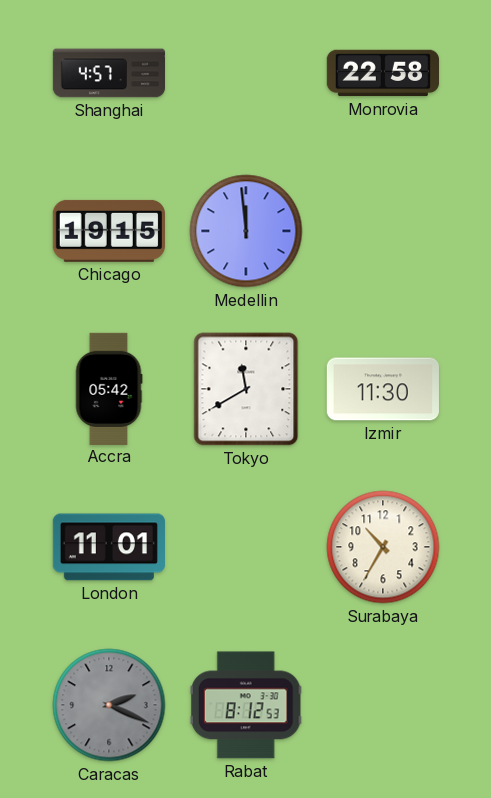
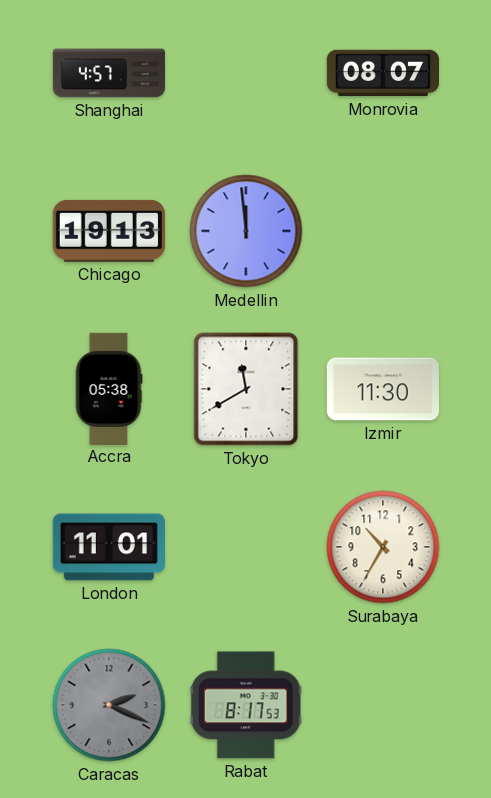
Monrovia: 22:58 -> 08:07 (382, 73)
Chicago: 19:15 -> 19:13 (109, 231)
Accra: 05:42 -> 05:38 (109, 388)
Rabat: 8:12 -> 8:17 (246, 705)
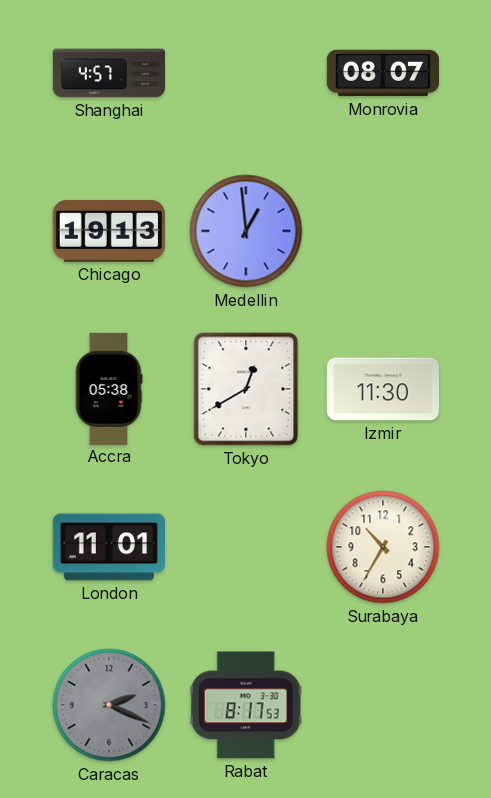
Medellin: 11:59 -> 12:59 (246, 231)
Tokyo: 11:40 -> 12:40 (246, 389)
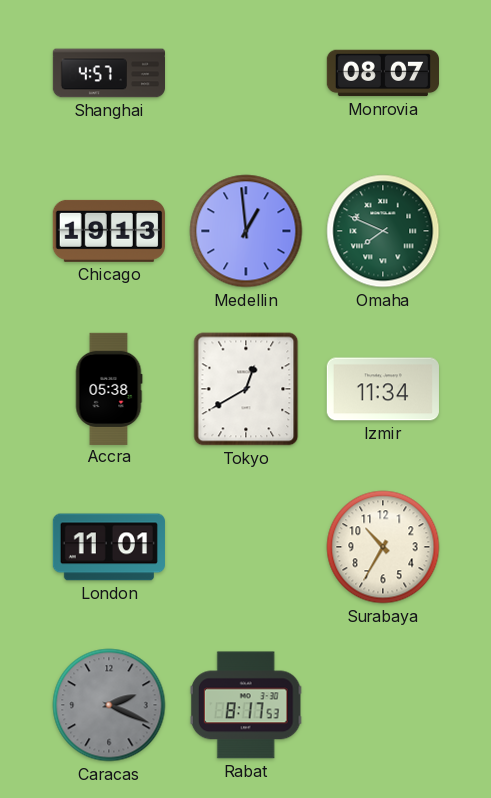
Omaha: none -> 7:49 (383, 231)
Izmir: 11:30 -> 11:34 (383, 389)
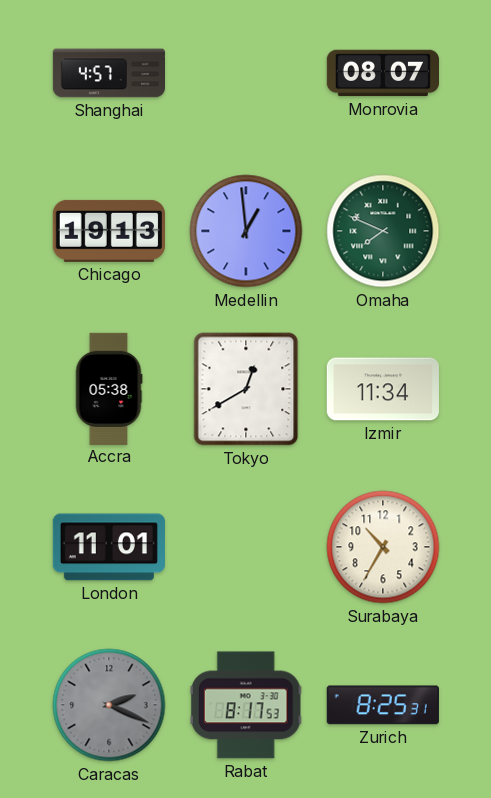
Zurich: none -> 8:25 (383, 705)
